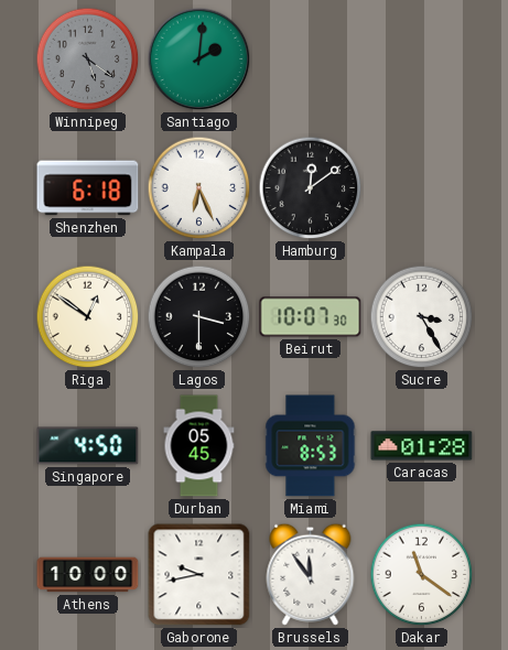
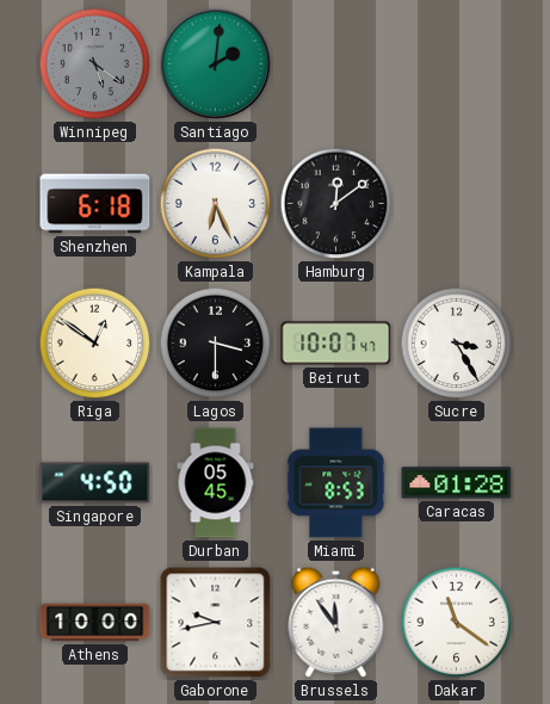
Beirut: 10:07:30 -> 10:07:47 (336, 344)
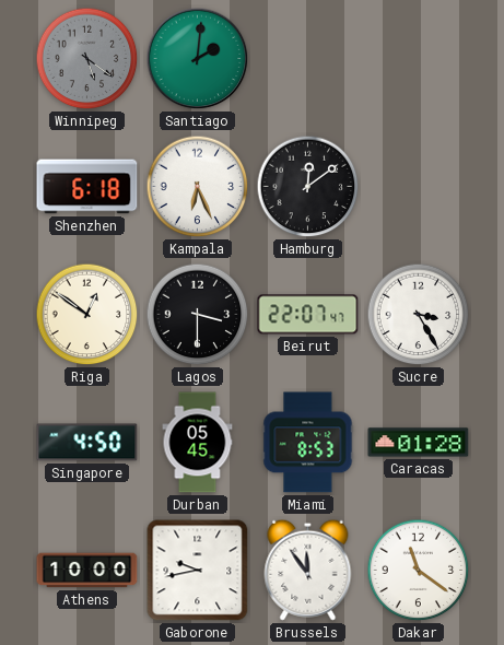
Beirut: 10:07 -> 22:07 (308, 315)
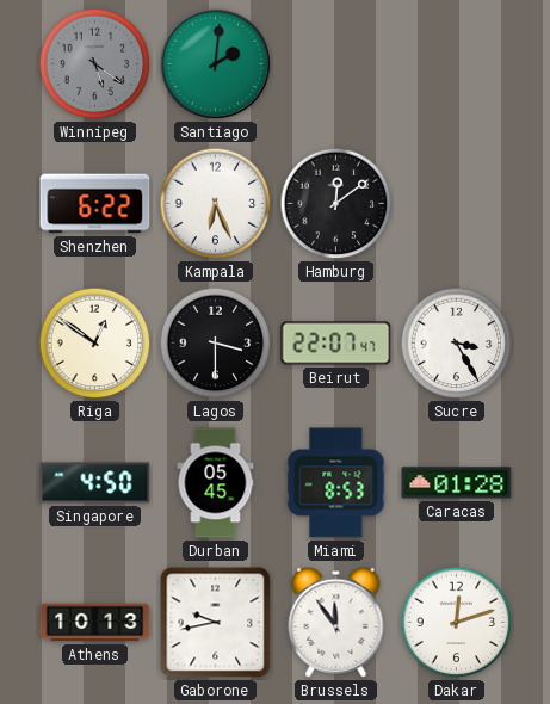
Shenzhen: 6:18 -> 6:22 (95, 204)
Athens: 10:00 -> 10:13 (95, 623)
Dakar: 11:21 -> 12:12 (457, 623)
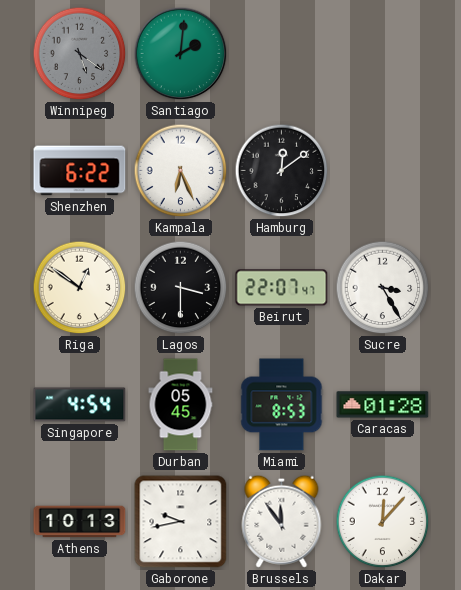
Singapore: 4:50 -> 4:54 (80, 405)
Dakar: 12:12 -> 12:07 (383, 522)
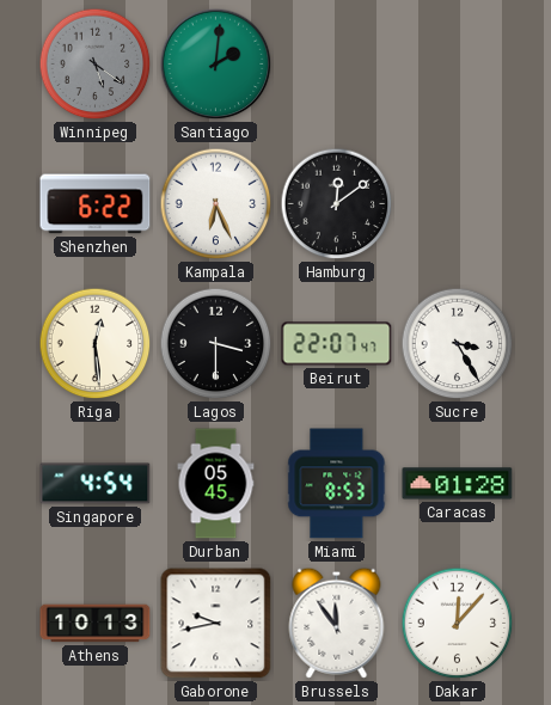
Riga: 12:51 -> 12:29 (96, 344)
